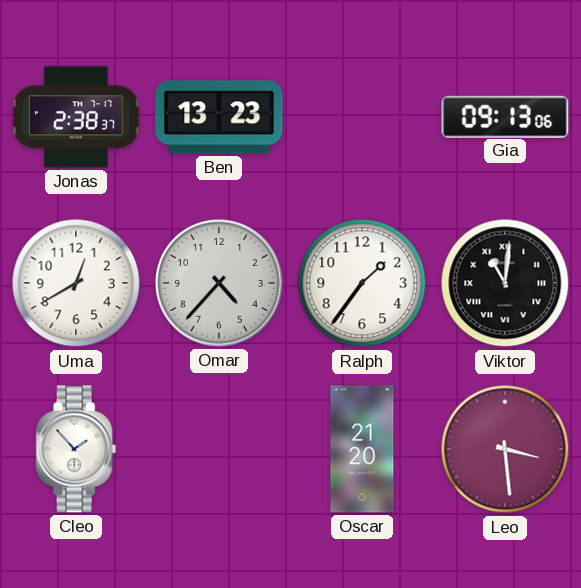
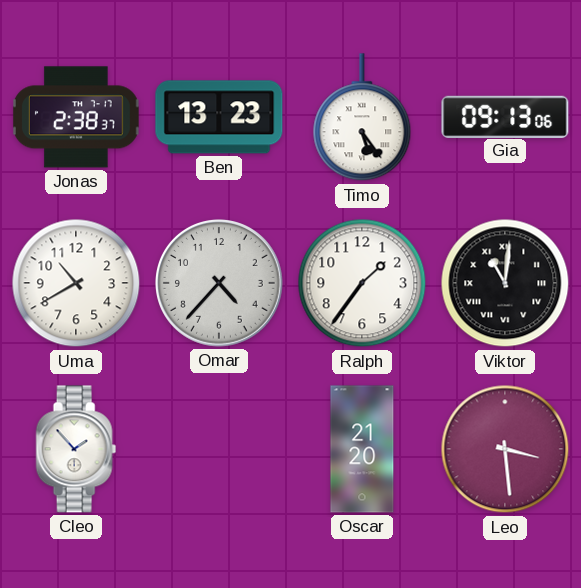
Timo: none -> 5:24 (362, 118)
Uma: 12:40 -> 10:40 (76, 283)
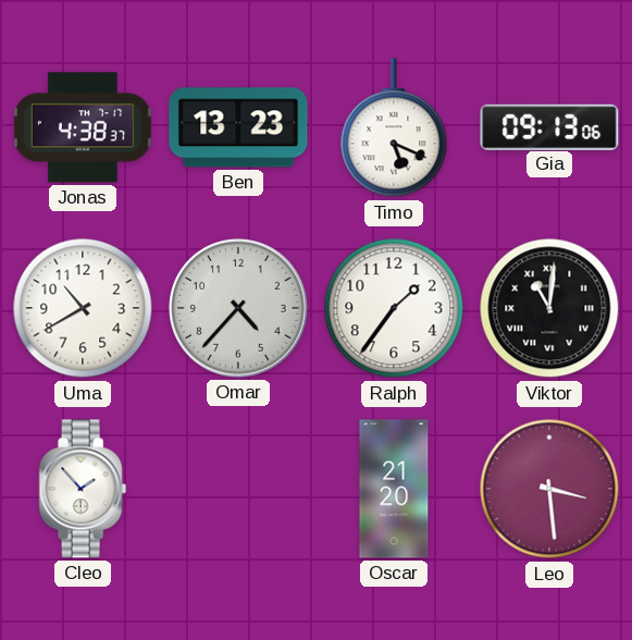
Jonas: 2:38 -> 4:38 (83, 127)
Timo: 5:24 -> 5:19 (394, 128)
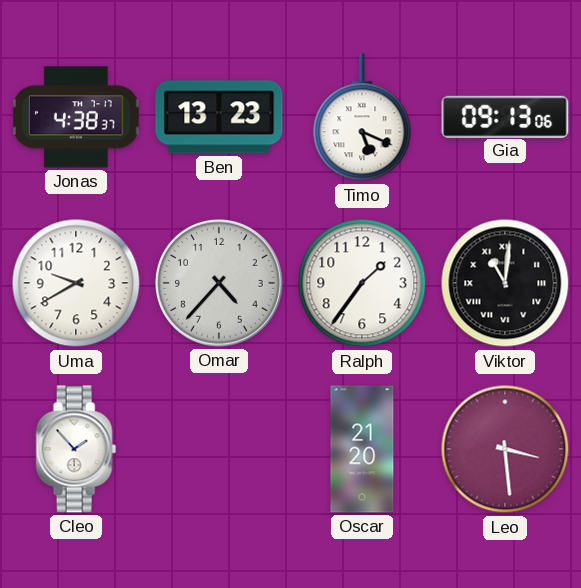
Uma: 10:40 -> 9:40 (76, 283)
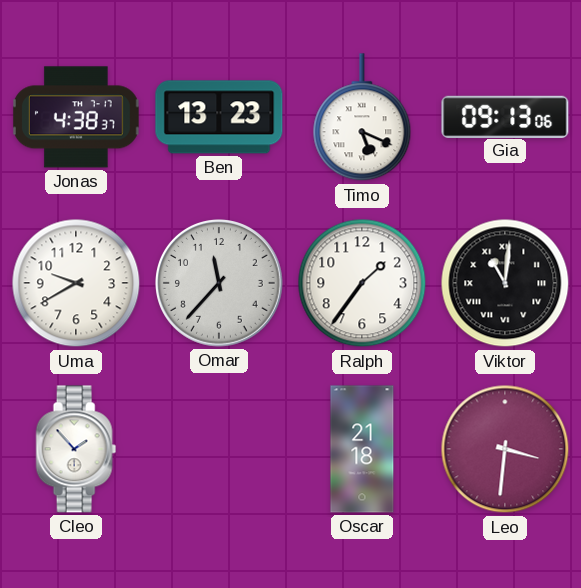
Omar: 4:37 -> 11:37 (220, 284)
Oscar: 21:20 -> 21:18 (362, 449)
Leo: 3:29 -> 3:31 (505, 449)
